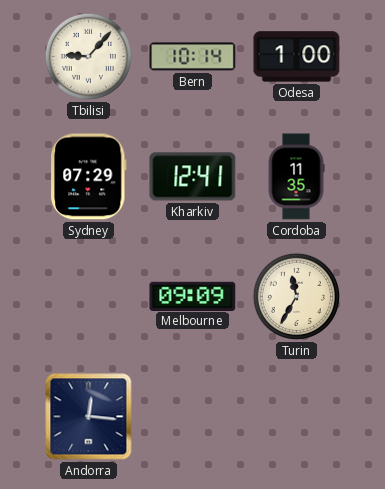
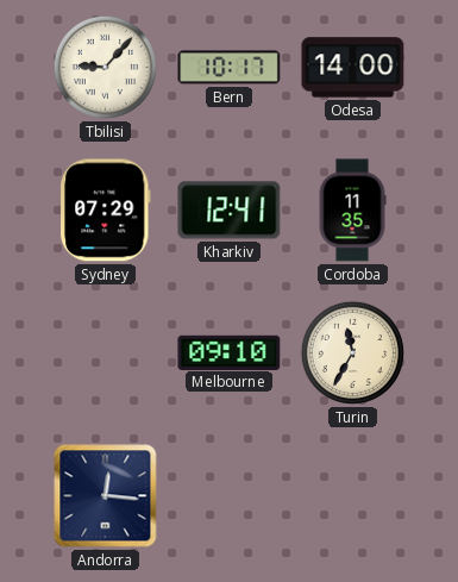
Bern: 10:14 -> 10:17 (230, 68)
Odesa: 1:00 -> 14:00 (353, 68)
Melbourne: 09:09 -> 09:10 (230, 352)
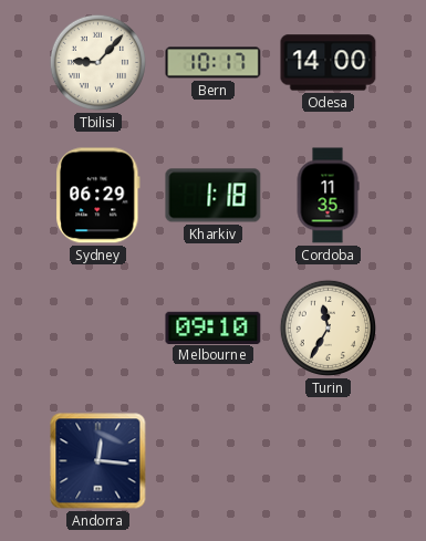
Sydney: 07:29 -> 06:29 (98, 196)
Kharkiv: 12:41 -> 1:18 (214, 196)
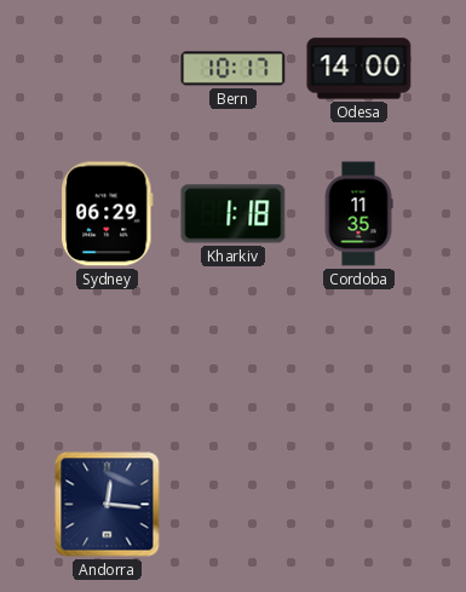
Tbilisi: 9:07 -> none (97, 62)
Melbourne: 09:10 -> none (214, 327)
Turin: 11:35 -> none (328, 327)
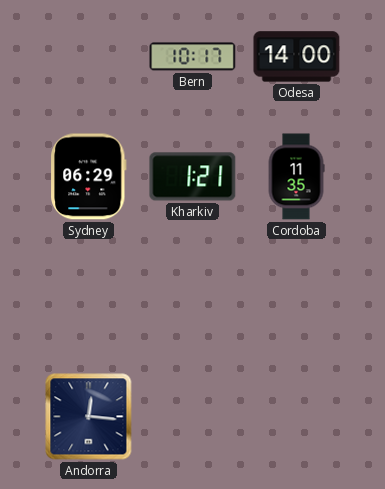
Kharkiv: 1:18 -> 1:21 (193, 177)
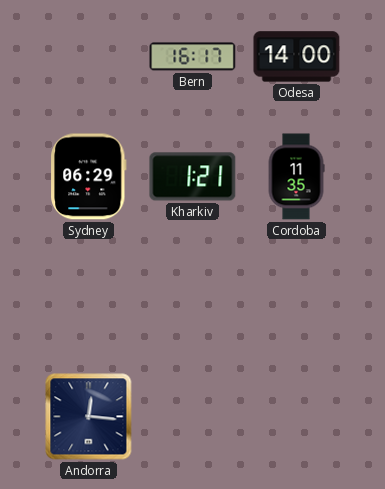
Bern: 10:17 -> 16:17 (193, 57)
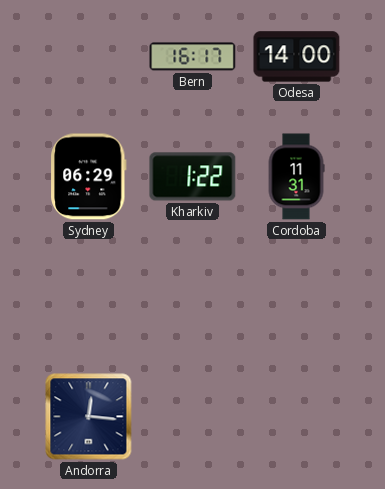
Kharkiv: 1:21 -> 1:22 (193, 177)
Cordoba: 11:35 -> 11:31 (296, 177)
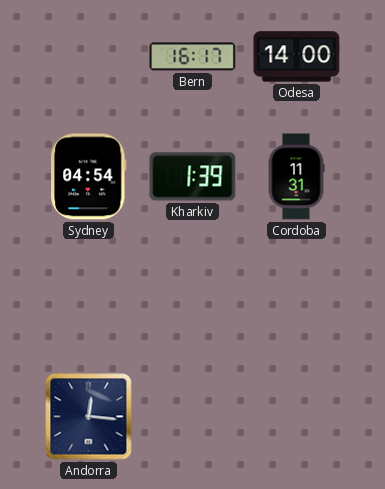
Sydney: 06:29 -> 04:54 (89, 177)
Kharkiv: 1:22 -> 1:39 (193, 177)
